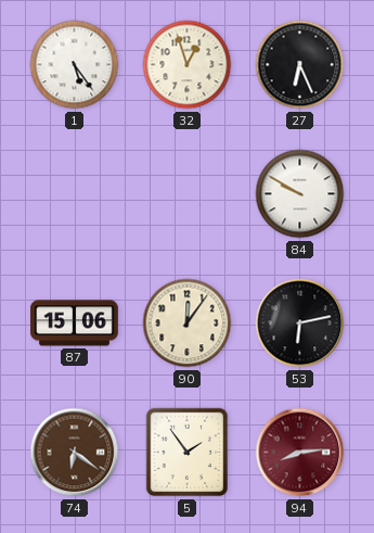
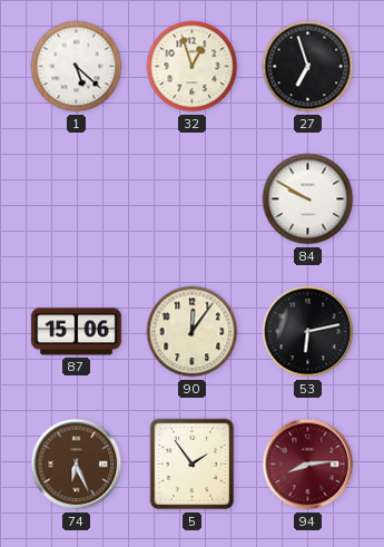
1: 5:24 -> 5:22 (77, 67)
27: 6:26 -> 6:57 (308, 67)
74: 6:21 -> 6:26 (77, 465)
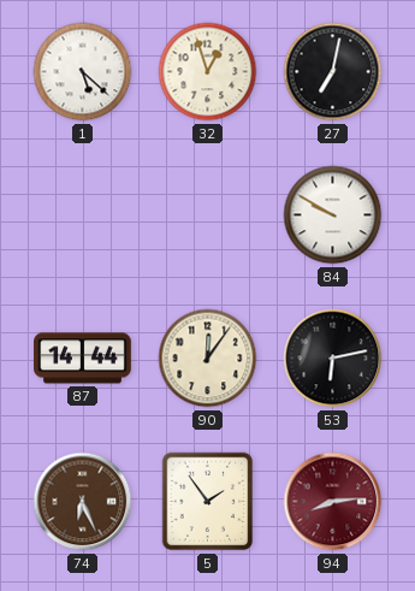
27: 6:57 -> 7:02 (333, 72)
87: 15:06 -> 14:44 (83, 359)
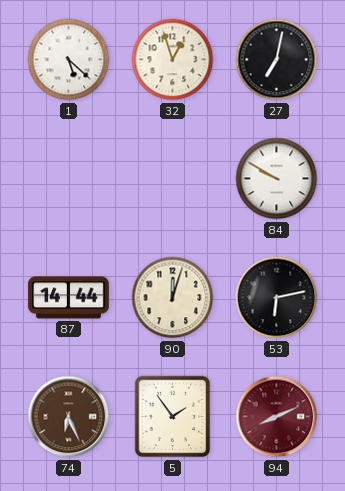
90: 12:06 -> 12:03 (173, 298)
94: 8:14 -> 8:11 (277, 417)
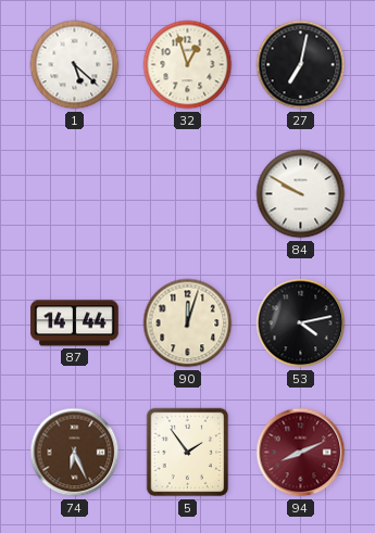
53: 6:13 -> 4:13 (301, 323)
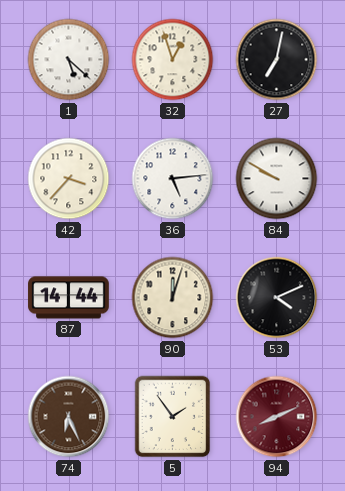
42: none -> 3:37 (69, 179)
36: none -> 5:14 (173, 179)
53: 4:13 -> 4:11 (277, 298)
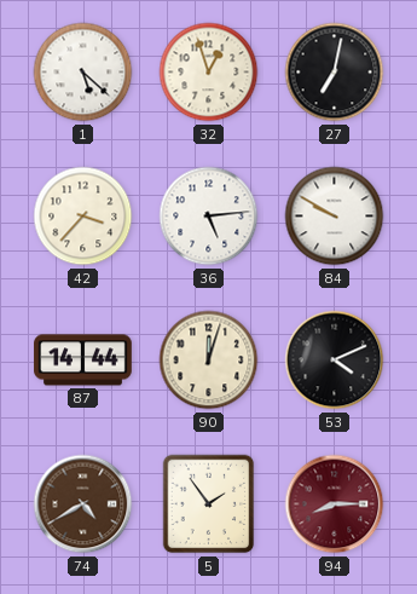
74: 6:26 -> 4:40 (83, 504)
94: 8:11 -> 8:15 (335, 504)
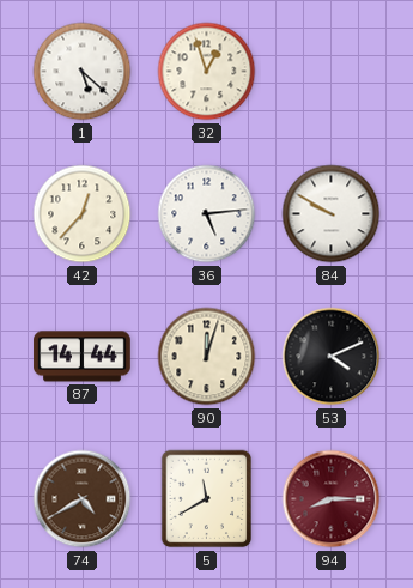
27: 7:02 -> none (335, 73)
42: 3:37 -> 12:37 (83, 214)
5: 1:54 -> 11:40 (207, 499)
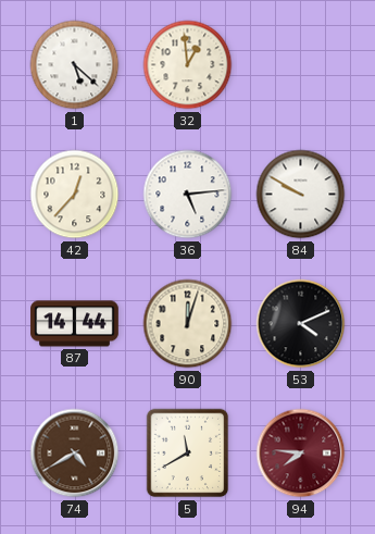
32: 12:57 -> 12:59 (188, 65)
94: 8:15 -> 7:46 (301, 454)
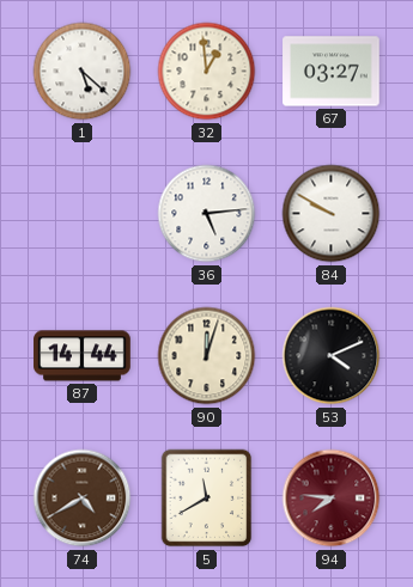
67: none -> 03:27 (332, 72)
42: 12:37 -> none (75, 195)
